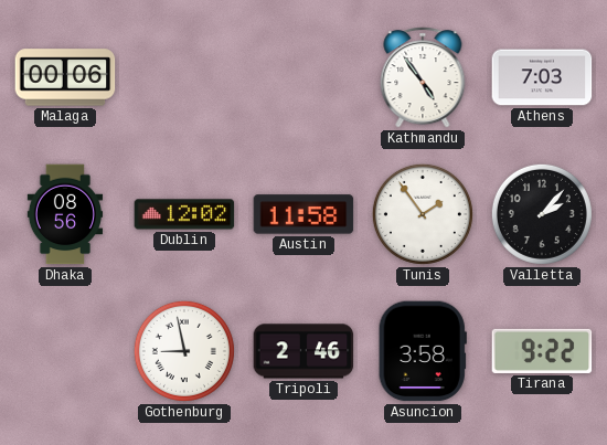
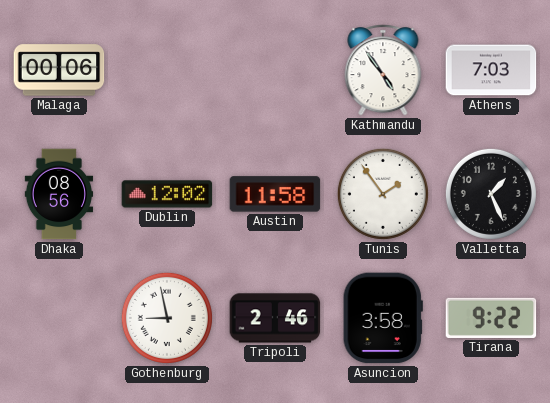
Valletta: 2:07 -> 1:26 (491, 194)
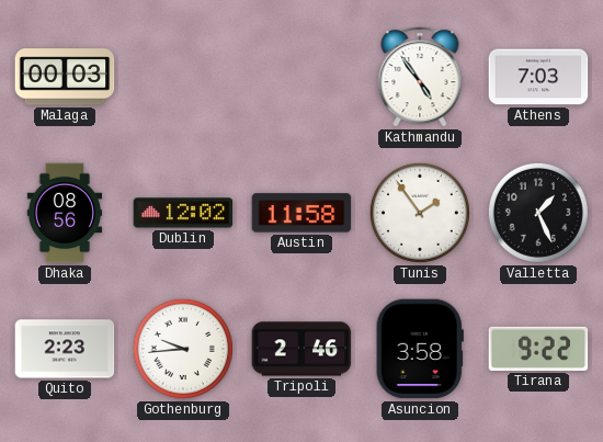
Malaga: 00:06 -> 00:03 (65, 77)
Quito: none -> 2:23 (65, 349)
Gothenburg: 8:58 -> 9:44 (183, 349)
